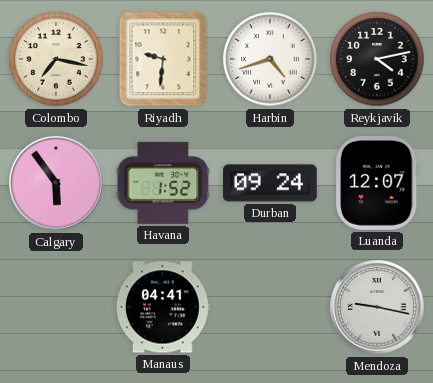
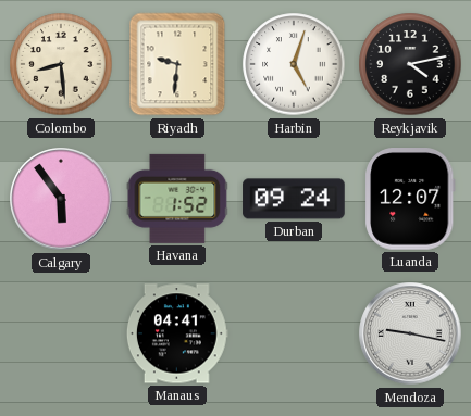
Colombo: 7:17 -> 8:29 (61, 64)
Harbin: 4:42 -> 5:03 (294, 64)
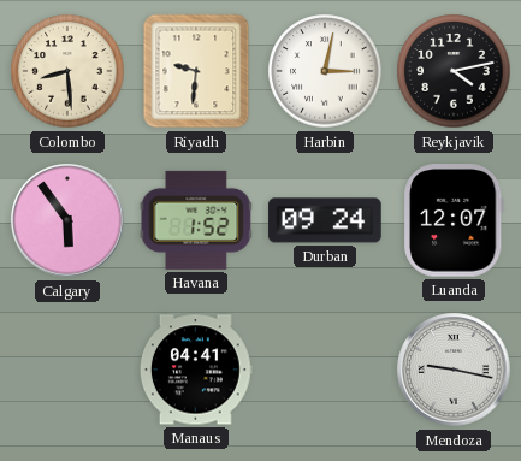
Harbin: 5:03 -> 3:02 (325, 71)
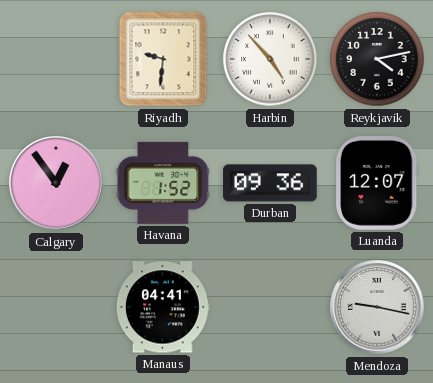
Colombo: 8:29 -> none (67, 71)
Harbin: 3:02 -> 4:53 (270, 59)
Calgary: 5:54 -> 12:54 (56, 183)
Durban: 09:24 -> 09:36 (270, 183)
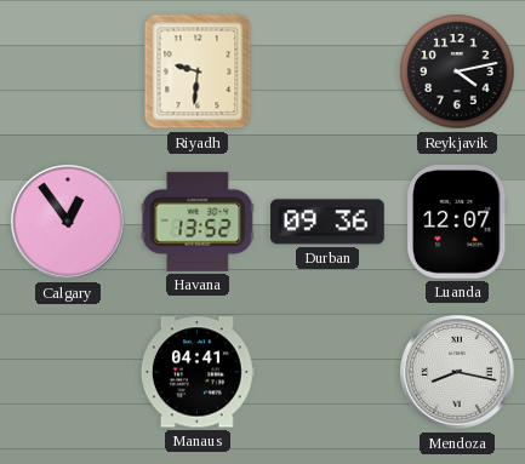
Harbin: 4:53 -> none (270, 59)
Havana: 1:52 -> 13:52 (198, 222)
Mendoza: 9:17 -> 8:17 (457, 372)
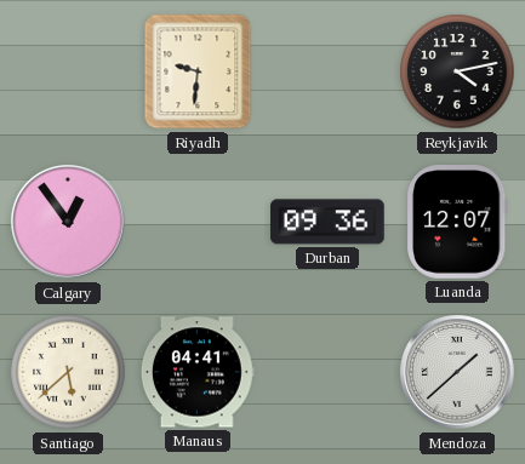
Havana: 13:52 -> none (198, 222)
Santiago: none -> 5:38 (68, 372)
Mendoza: 8:17 -> 1:38 (457, 372)
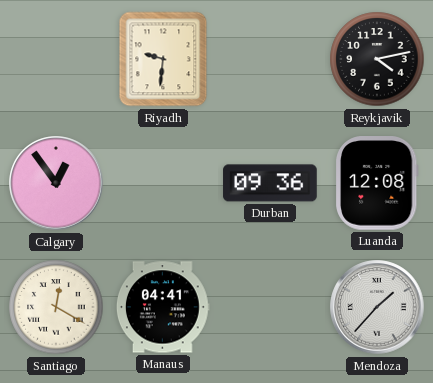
Luanda: 12:07 -> 12:08 (377, 183)
Santiago: 5:38 -> 12:20 (56, 307)
Mendoza: 1:38 -> 1:37 (377, 307)
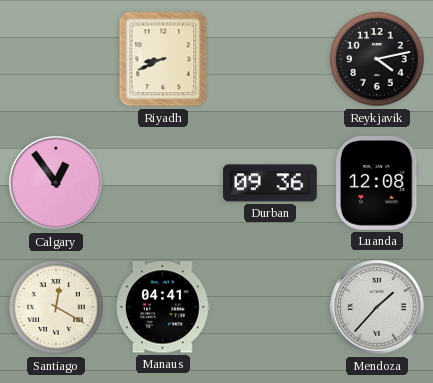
Riyadh: 9:31 -> 8:41 (163, 59)
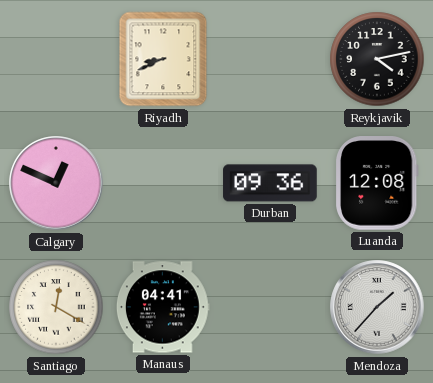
Calgary: 12:54 -> 12:49 (56, 183)
